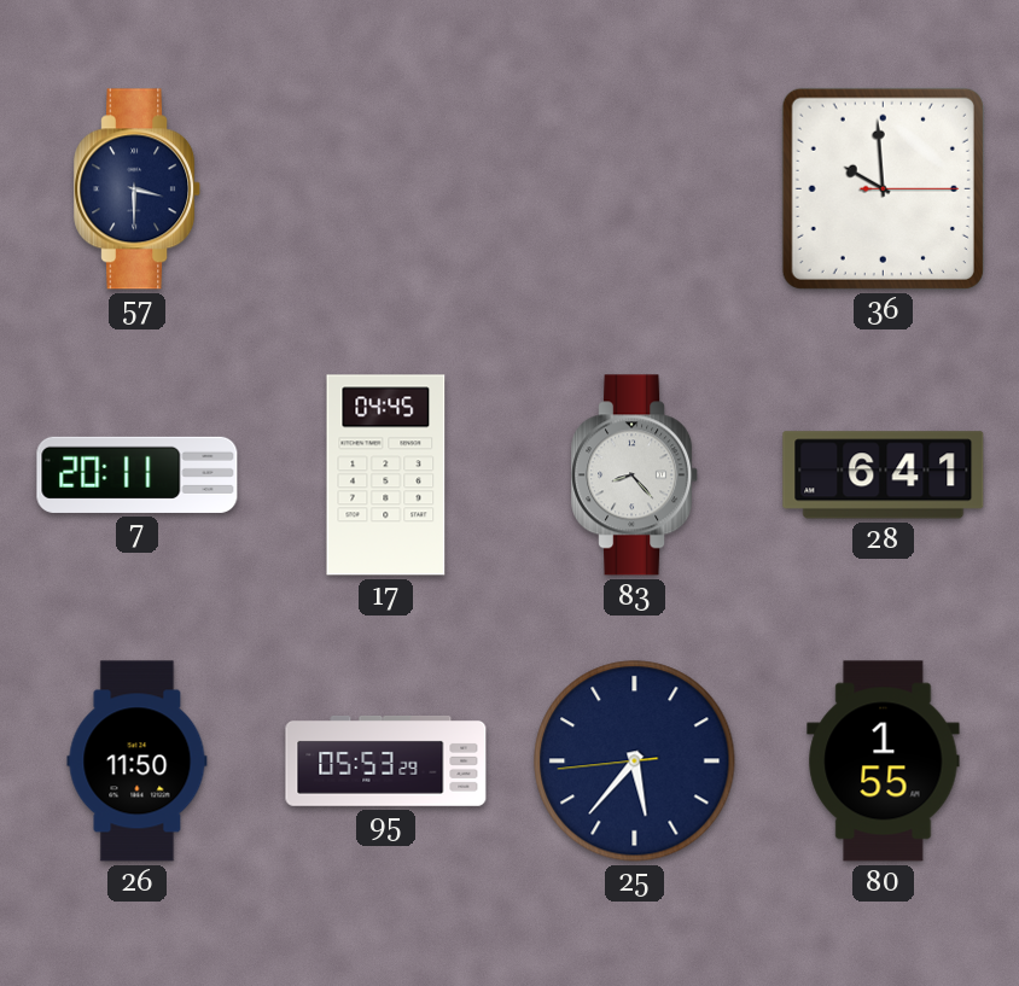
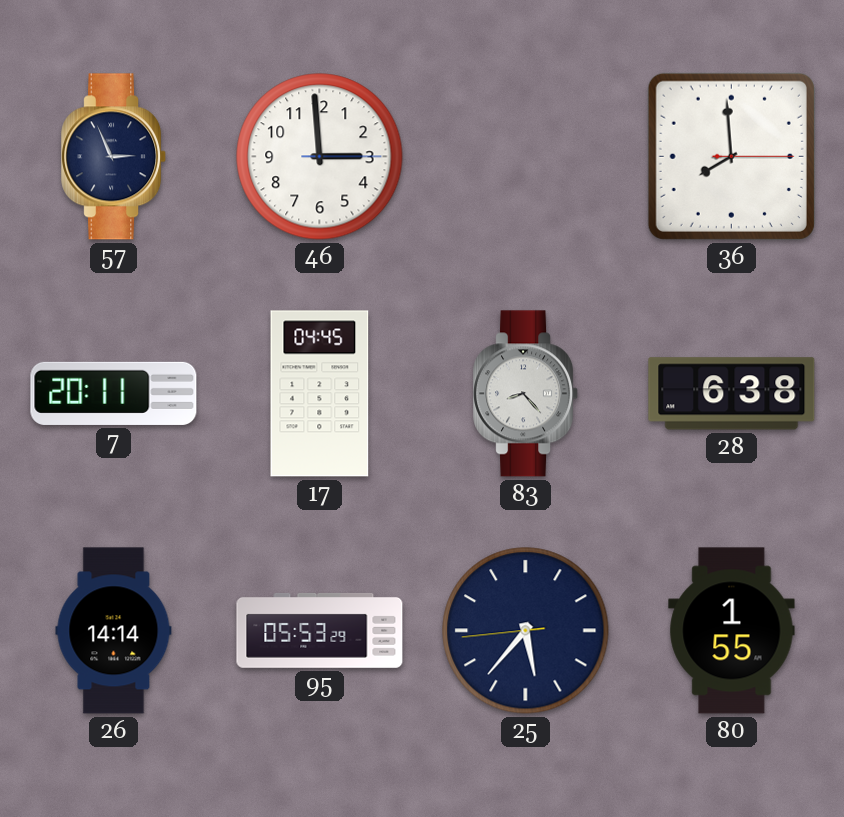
57: 3:30 -> 2:56 (114, 157)
46: none -> 2:59 (320, 157)
36: 9:59 -> 7:59 (731, 156)
28: 6:41 -> 6:38 (732, 394)
26: 11:50 -> 14:14 (114, 631)
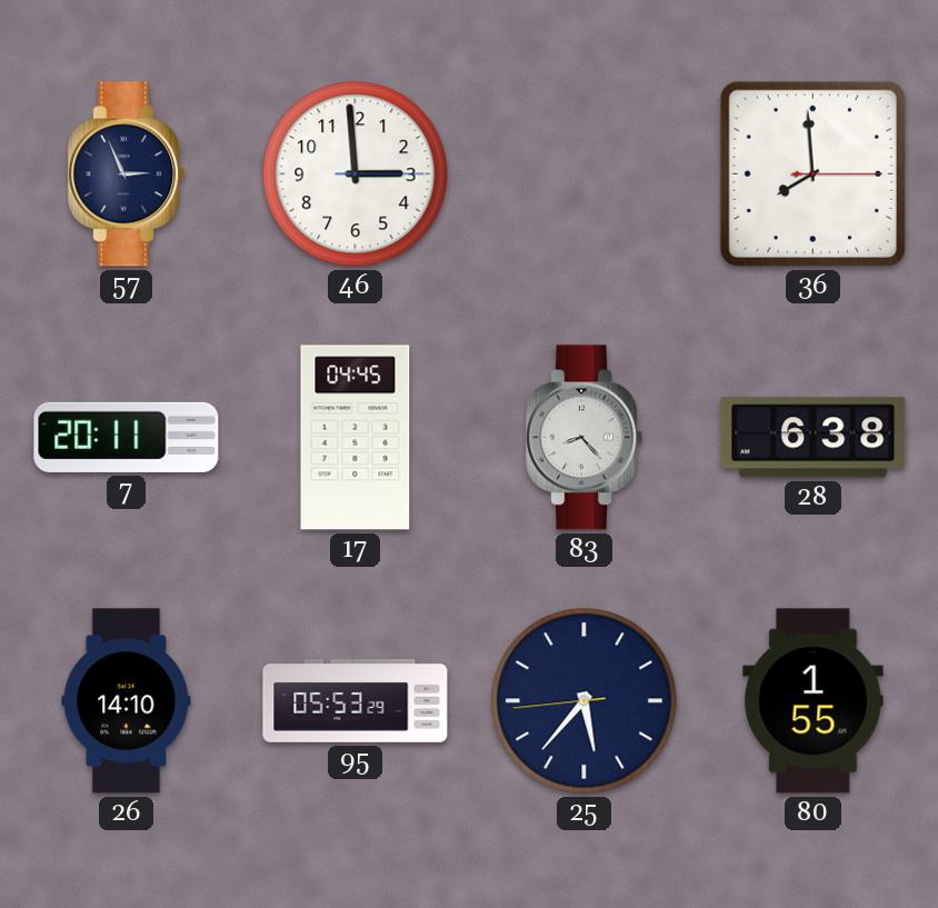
26: 14:14 -> 14:10 (127, 701)
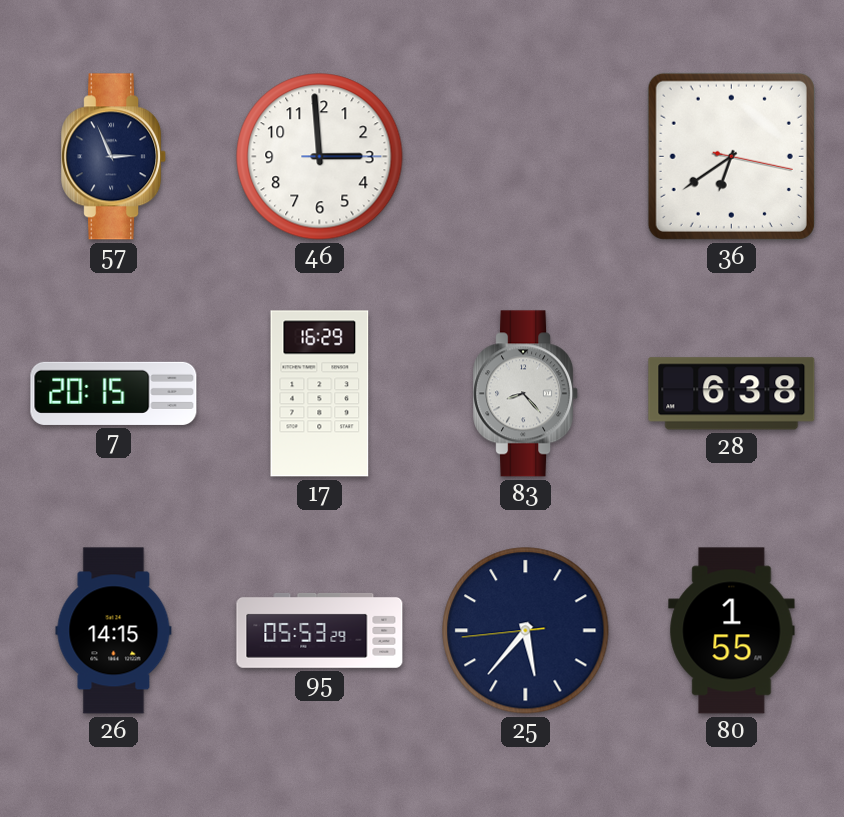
36: 7:59 -> 6:39 (731, 156)
7: 20:11 -> 20:15 (114, 393)
17: 04:45 -> 16:29 (320, 394)
26: 14:10 -> 14:15 (114, 631)
